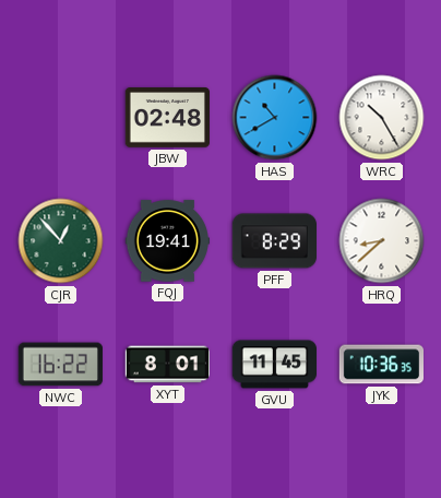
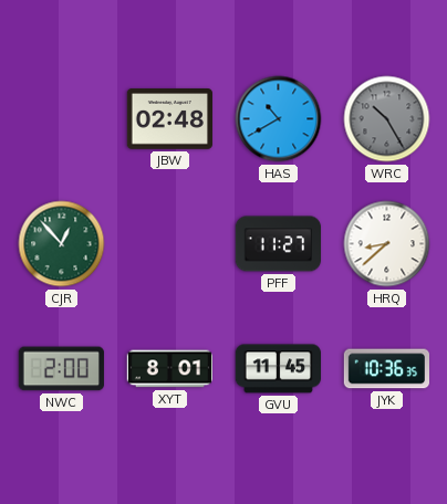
WRC dial: white -> grey (387, 119)
FQJ: 19:41 -> none (168, 241)
PFF: 8:29 -> 11:27 (278, 244)
NWC: 16:22 -> 2:00 (61, 369)
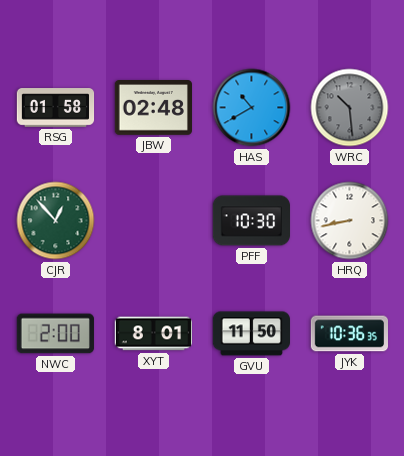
RSG: none -> 01:58 (56, 108)
WRC: 10:25 -> 10:29 (350, 108)
PFF: 11:27 -> 10:30 (251, 221)
HRQ: 8:38 -> 8:43 (350, 221)
GVU: 11:45 -> 11:50 (251, 334)
